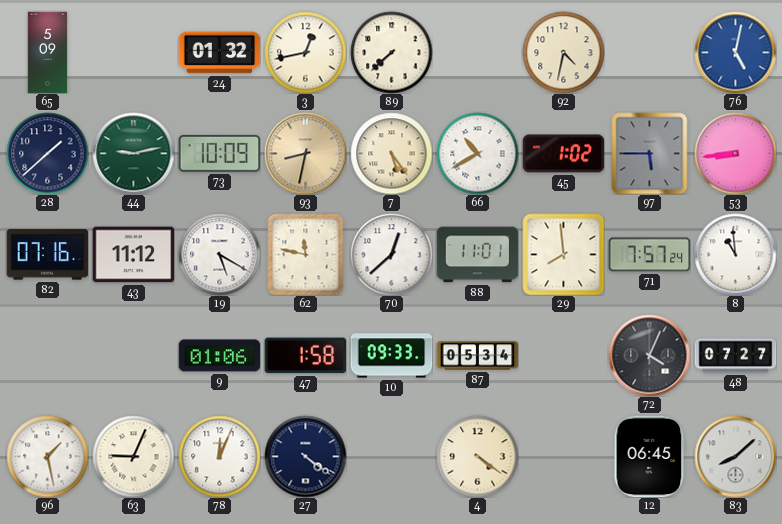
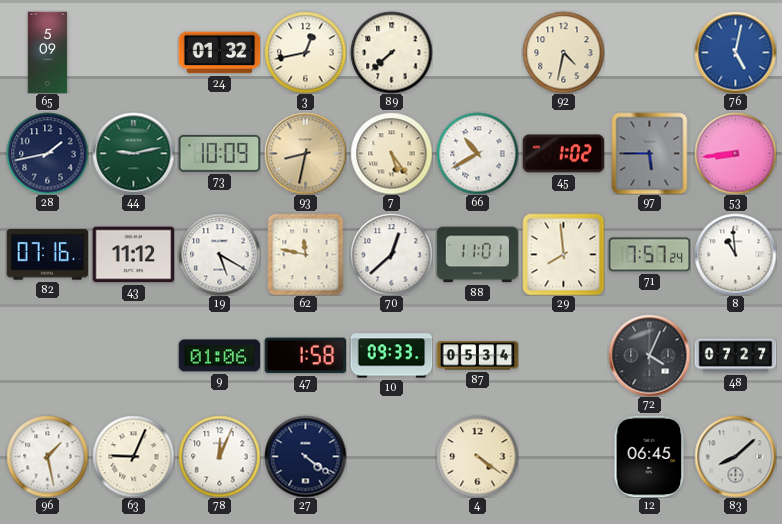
28: 1:38 -> 1:43 (47, 153)
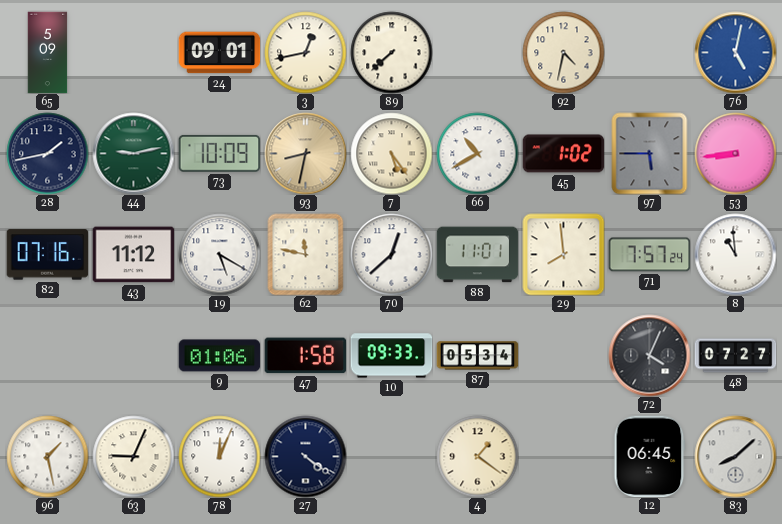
24: 01:32 -> 09:01 (219, 53)
4: 4:21 -> 1:21 (477, 456)
